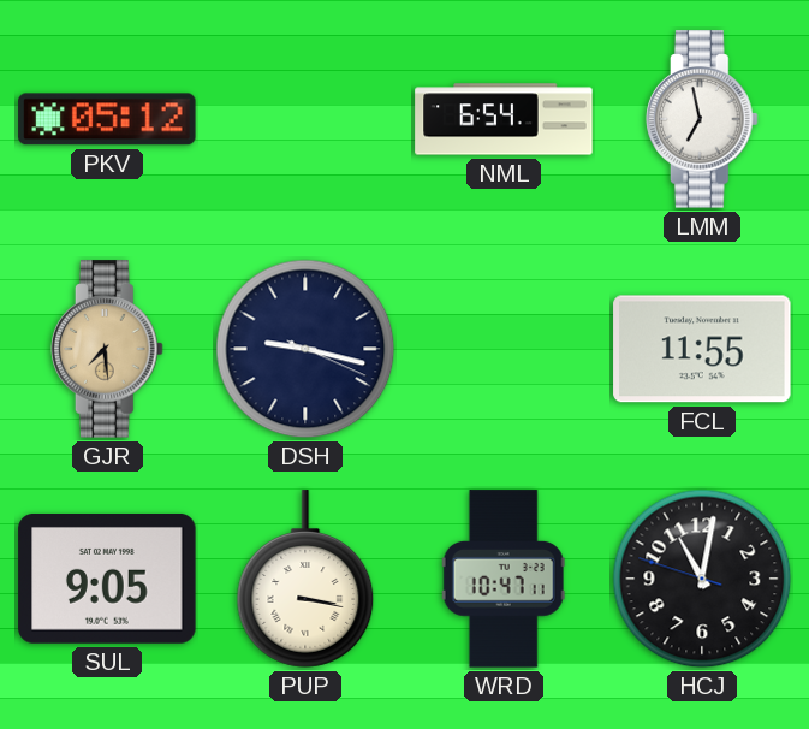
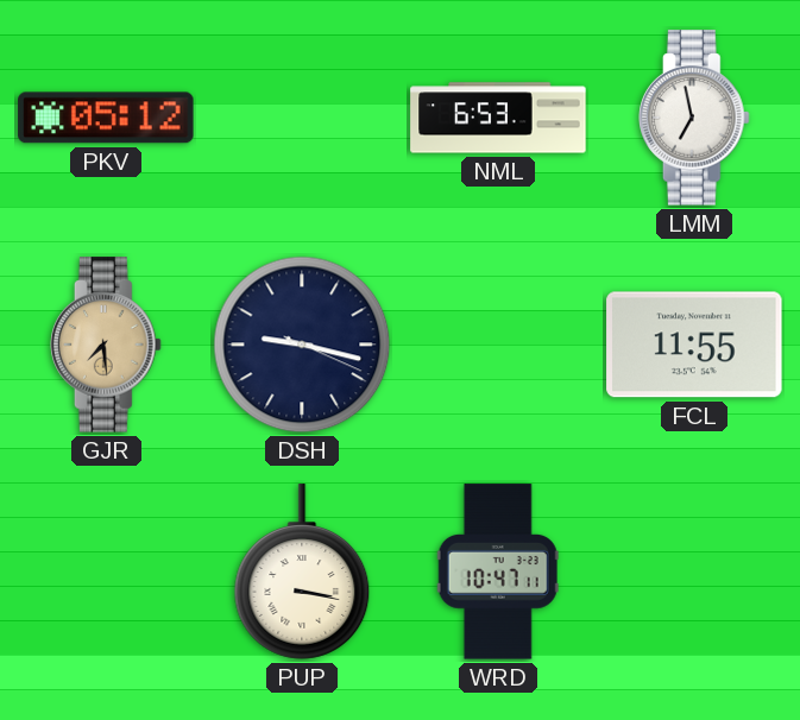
NML: 6:54 -> 6:53 (498, 118)
SUL: 9:05 -> none (107, 579)
HCJ: 11:01 -> none (702, 579)
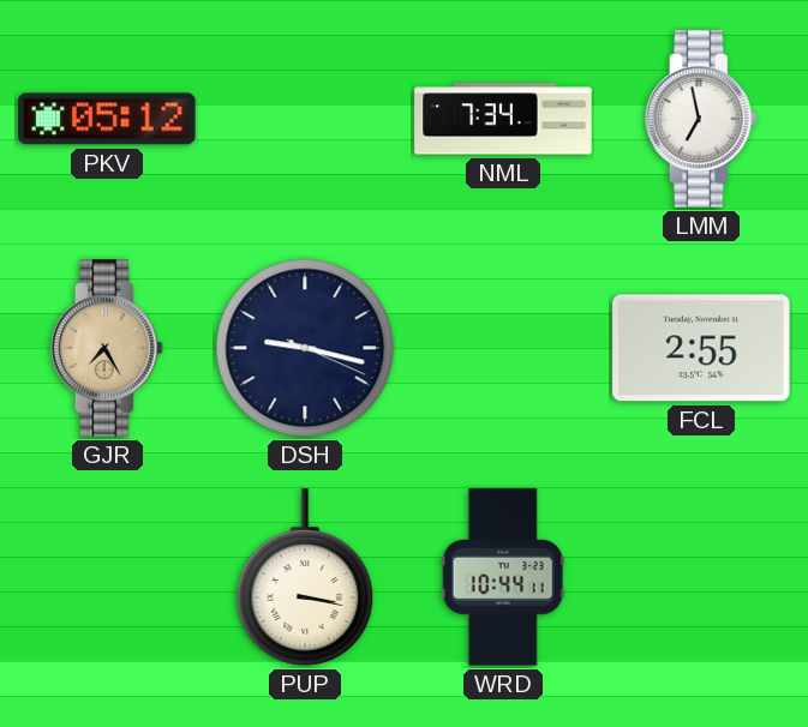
NML: 6:53 -> 7:34 (503, 119)
GJR: 7:29 -> 7:25 (108, 348)
FCL: 11:55 -> 2:55 (701, 348)
WRD: 10:47 -> 10:44 (503, 577)
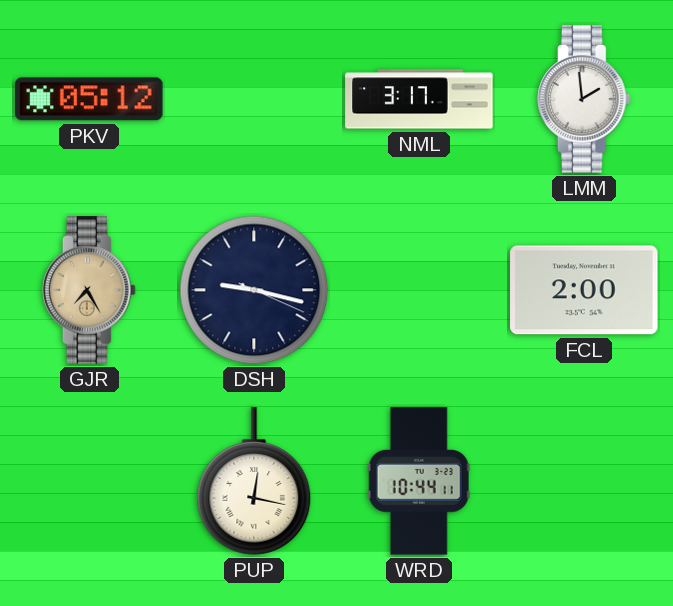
NML: 7:34 -> 3:17 (419, 99)
LMM: 6:58 -> 1:59 (585, 99)
FCL: 2:55 -> 2:00 (584, 290)
PUP: 3:17 -> 12:17 (254, 481)
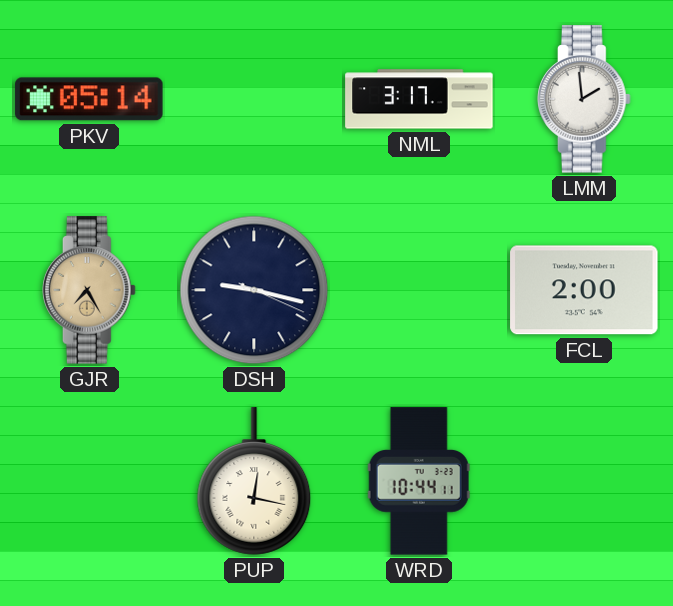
PKV: 05:12 -> 05:14 (89, 99)
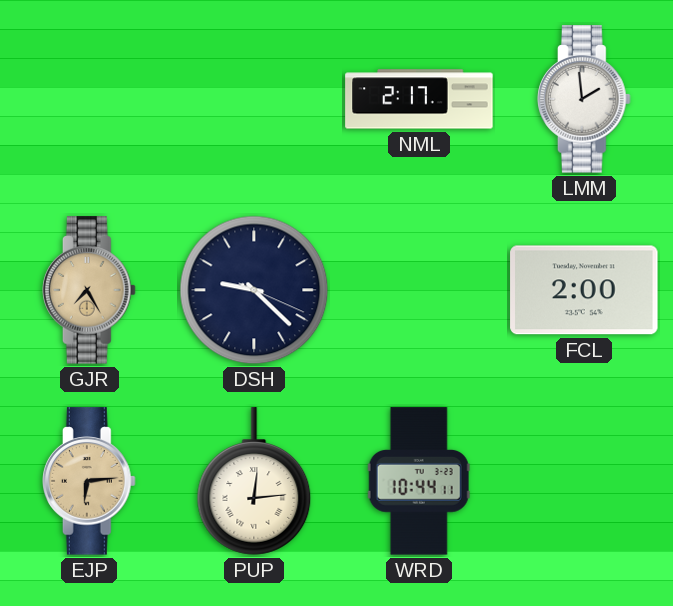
PKV: 05:14 -> none (89, 99)
NML: 3:17 -> 2:17 (419, 99)
DSH: 9:17 -> 9:22 (254, 290)
EJP: none -> 6:14 (90, 481)
PUP: 12:17 -> 12:14 (254, 481)
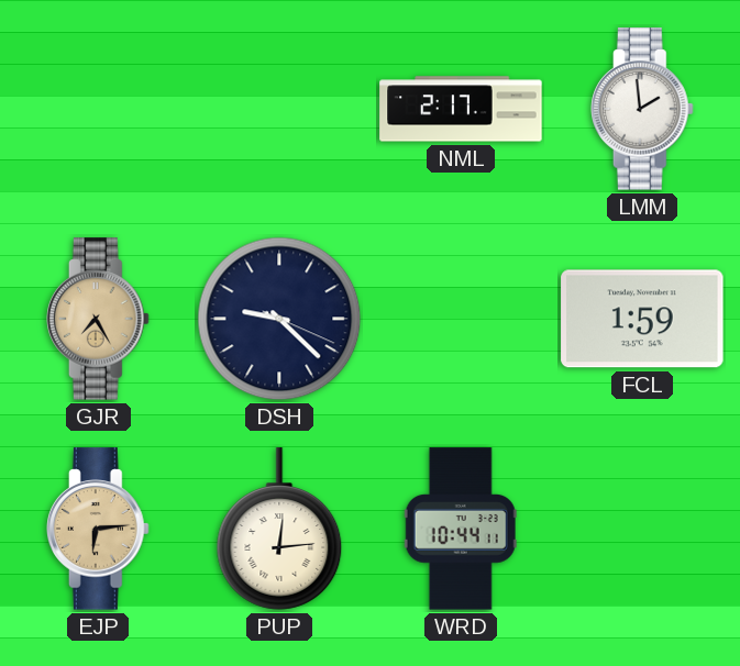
FCL: 2:00 -> 1:59 (642, 319)
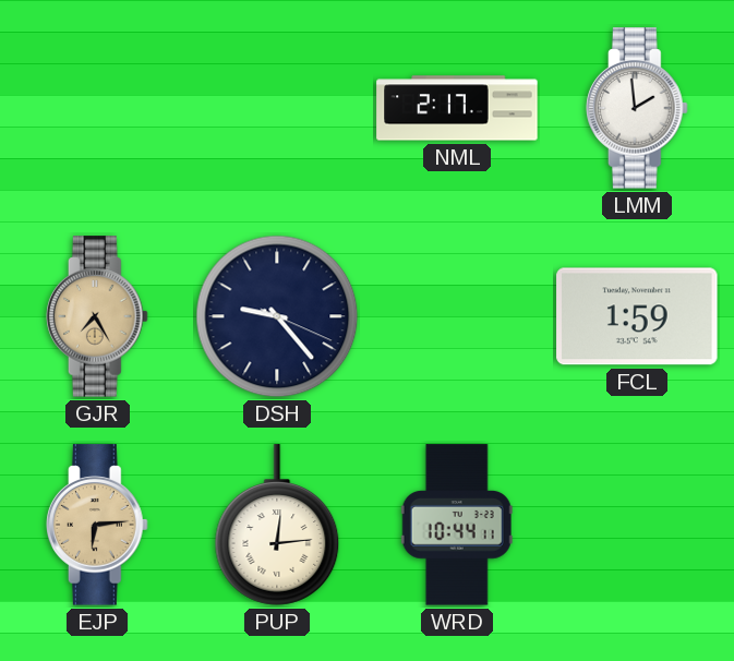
DSH: 9:22 -> 9:23 (277, 316)
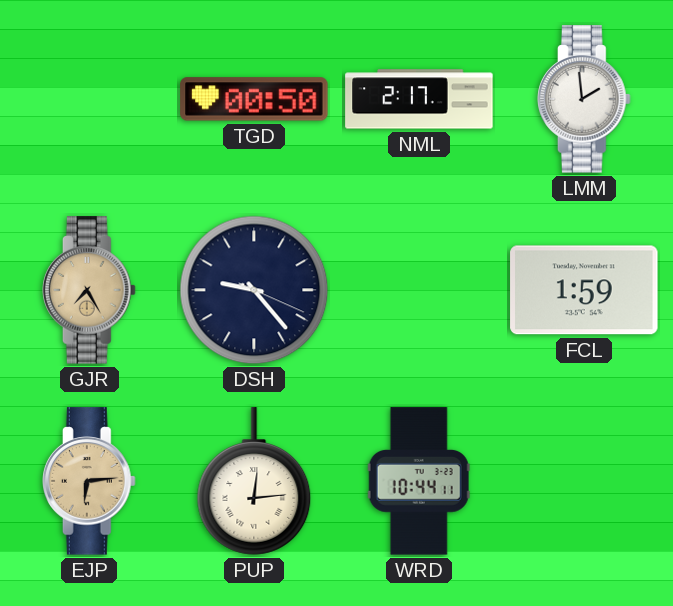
TGD: none -> 00:50 (254, 99)
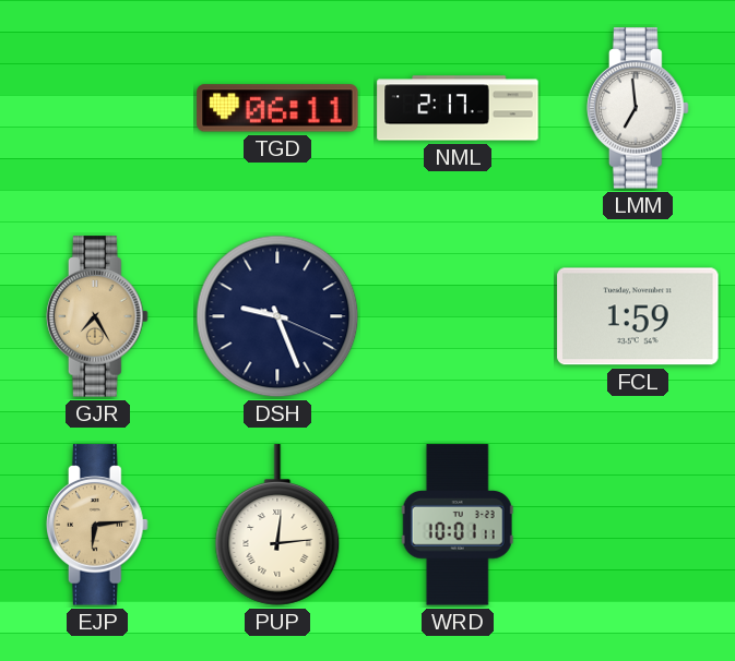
TGD: 00:50 -> 06:11 (277, 108)
LMM: 1:59 -> 6:59 (639, 108)
DSH: 9:23 -> 9:26 (277, 316)
WRD: 10:44 -> 10:01 (458, 525)
